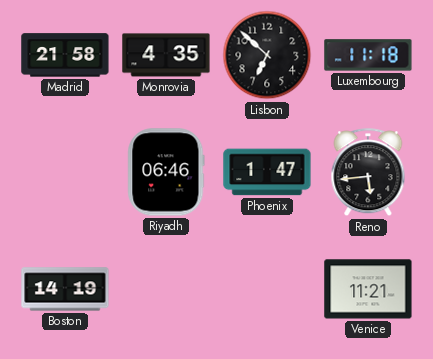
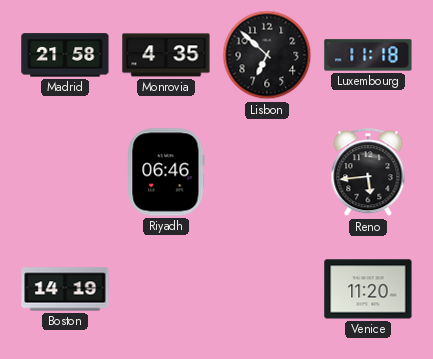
Phoenix: 1:47 -> none (267, 172)
Venice: 11:21 -> 11:20 (368, 289)
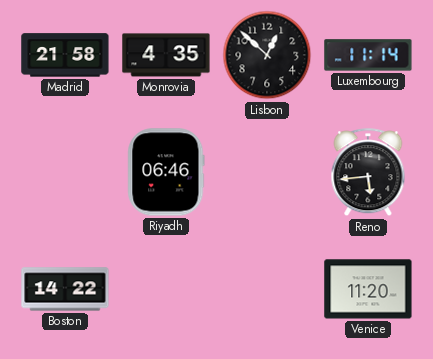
Lisbon: 6:52 -> 12:52 (267, 55)
Luxembourg: 11:18 -> 11:14 (368, 55)
Boston: 14:19 -> 14:22 (65, 289)
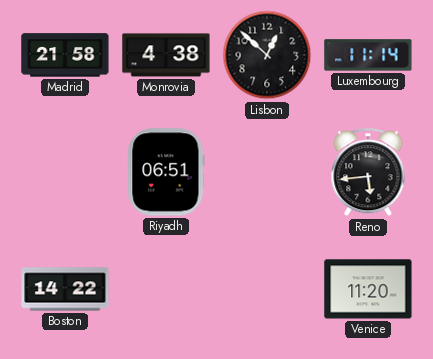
Monrovia: 4:35 -> 4:38 (166, 55)
Riyadh: 06:46 -> 06:51 (166, 172)
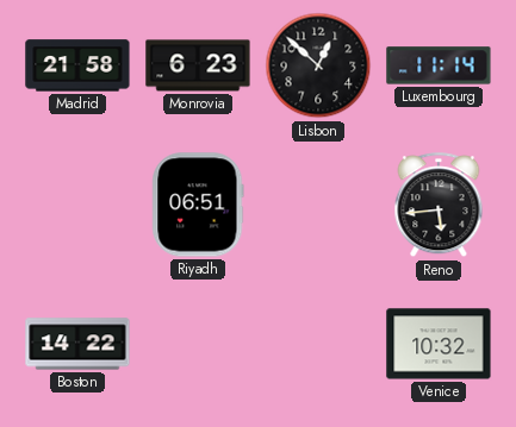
Monrovia: 4:38 -> 6:23 (198, 65)
Venice: 11:20 -> 10:32 (439, 344)
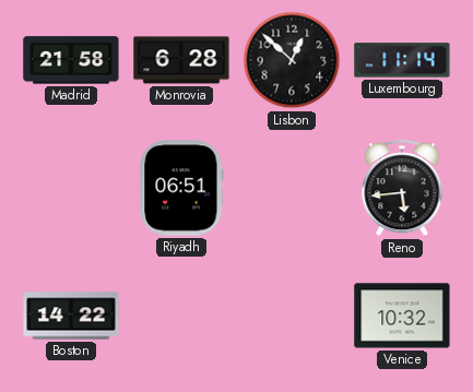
Monrovia: 6:23 -> 6:28 (181, 60)
